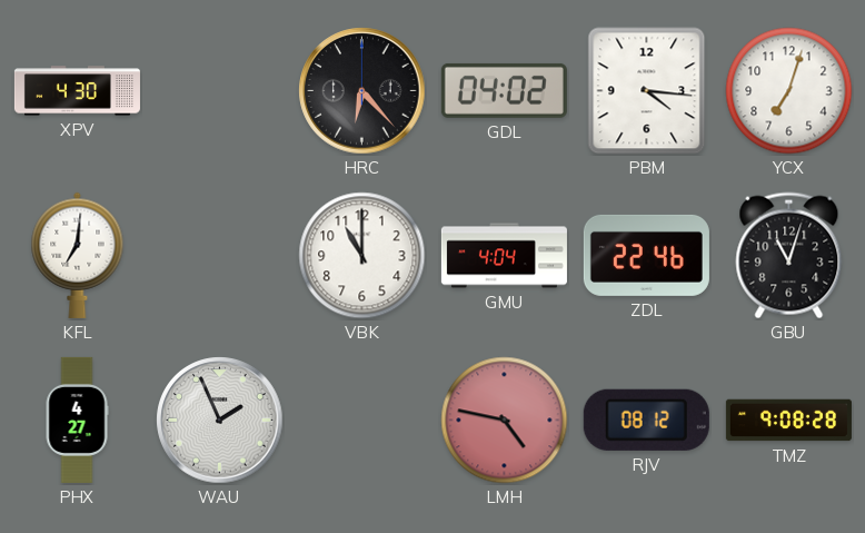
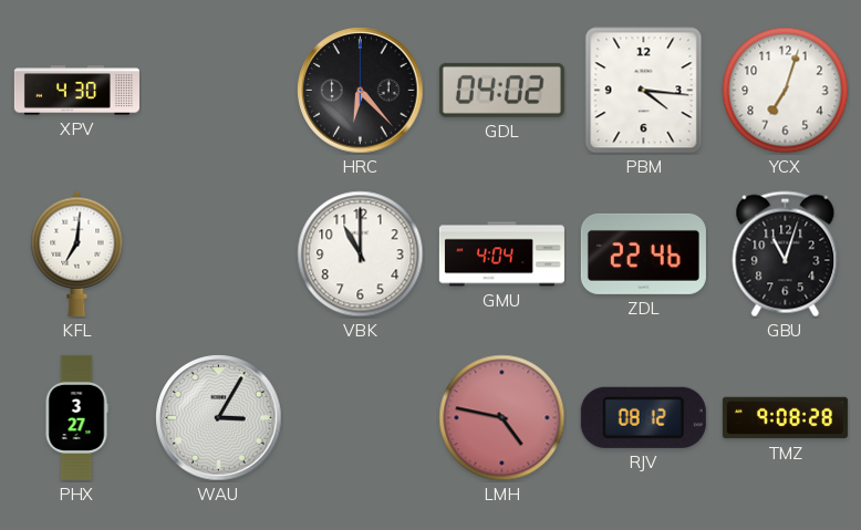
PHX: 4:27 -> 3:27 (76, 417)
WAU: 1:56 -> 3:05 (219, 418)
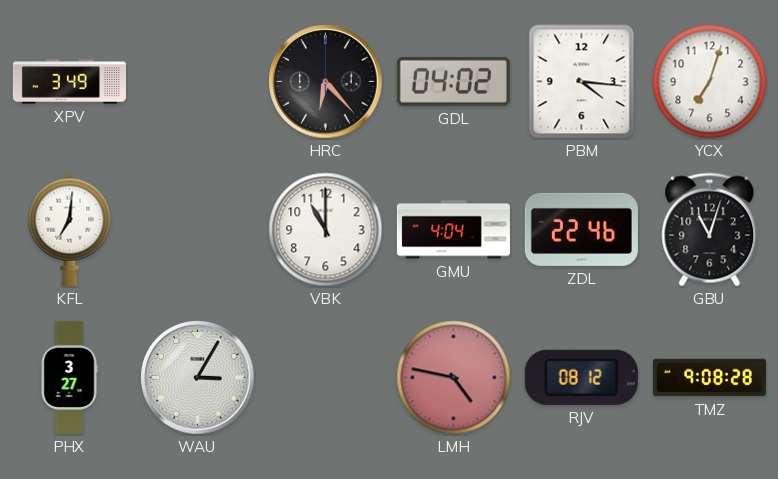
XPV: 4:30 -> 3:49 (69, 82)
